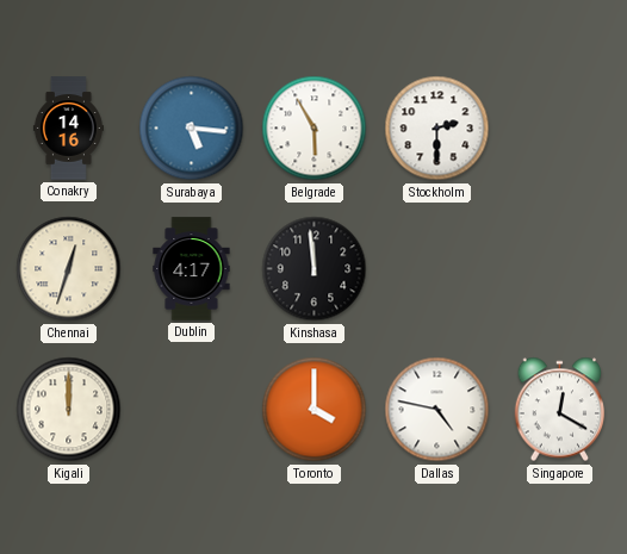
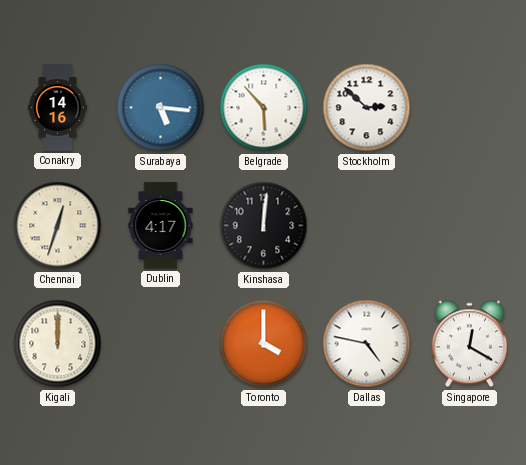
Belgrade: 5:55 -> 5:53 (264, 108)
Stockholm: 2:30 -> 2:52 (367, 108)
Kinshasa: 11:59 -> 12:01 (264, 226)
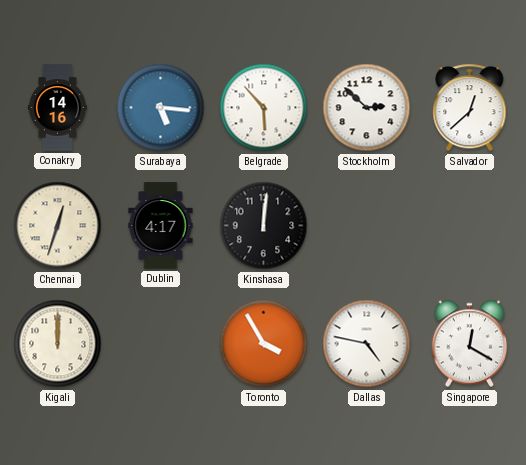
Salvador: none -> 12:38 (470, 108)
Toronto: 4:00 -> 3:55 (264, 344)
